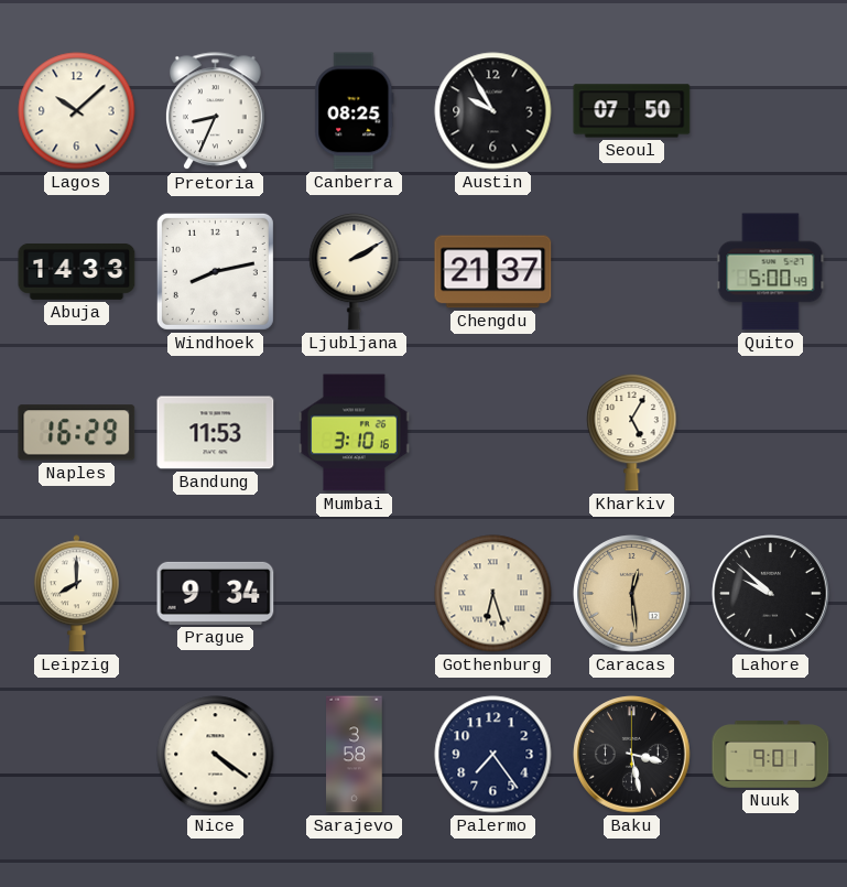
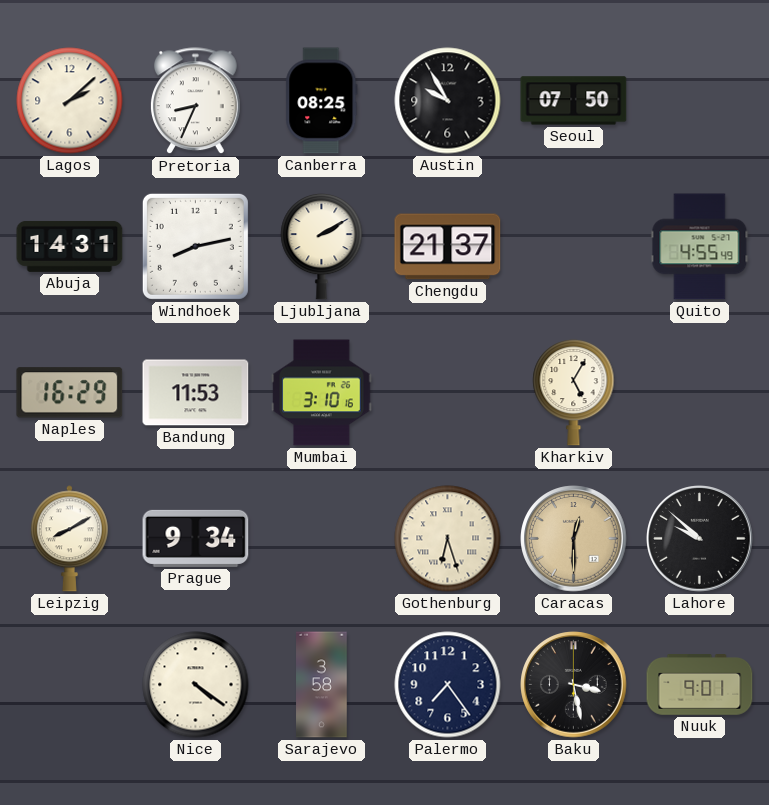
Lagos: 10:08 -> 2:08 (70, 101)
Abuja: 14:33 -> 14:31 (70, 246)
Quito: 5:00 -> 4:55 (700, 247)
Leipzig: 8:00 -> 8:10 (69, 539)
Caracas: 12:29 -> 12:30 (574, 539)
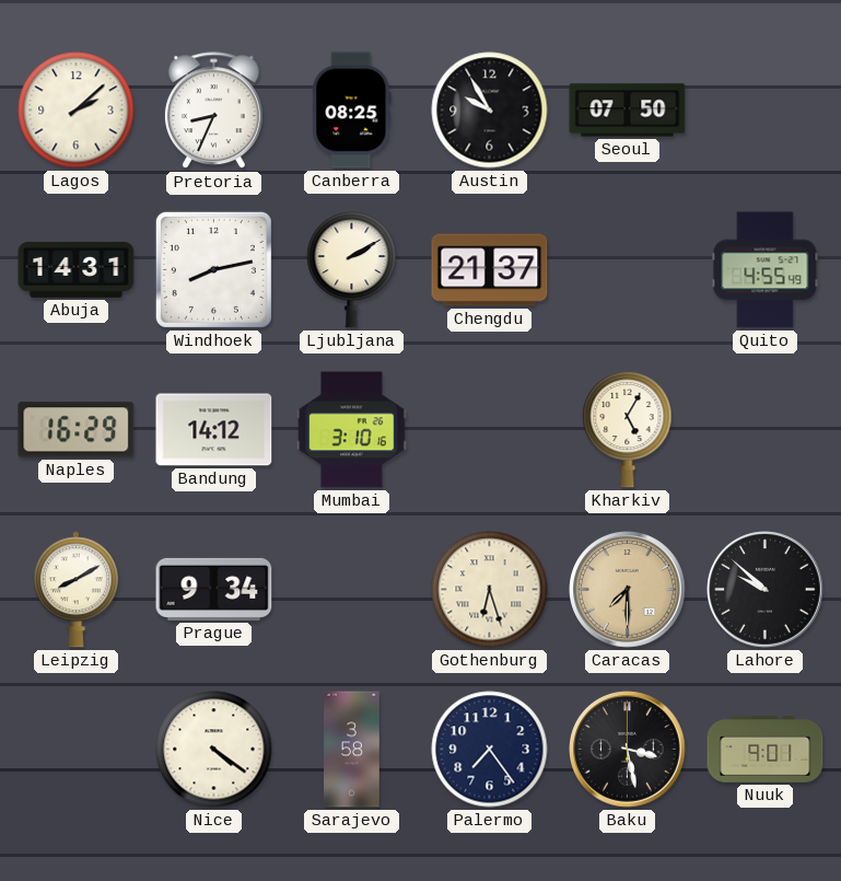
Bandung: 11:53 -> 14:12 (214, 430)
Caracas: 12:30 -> 7:30 (628, 590)
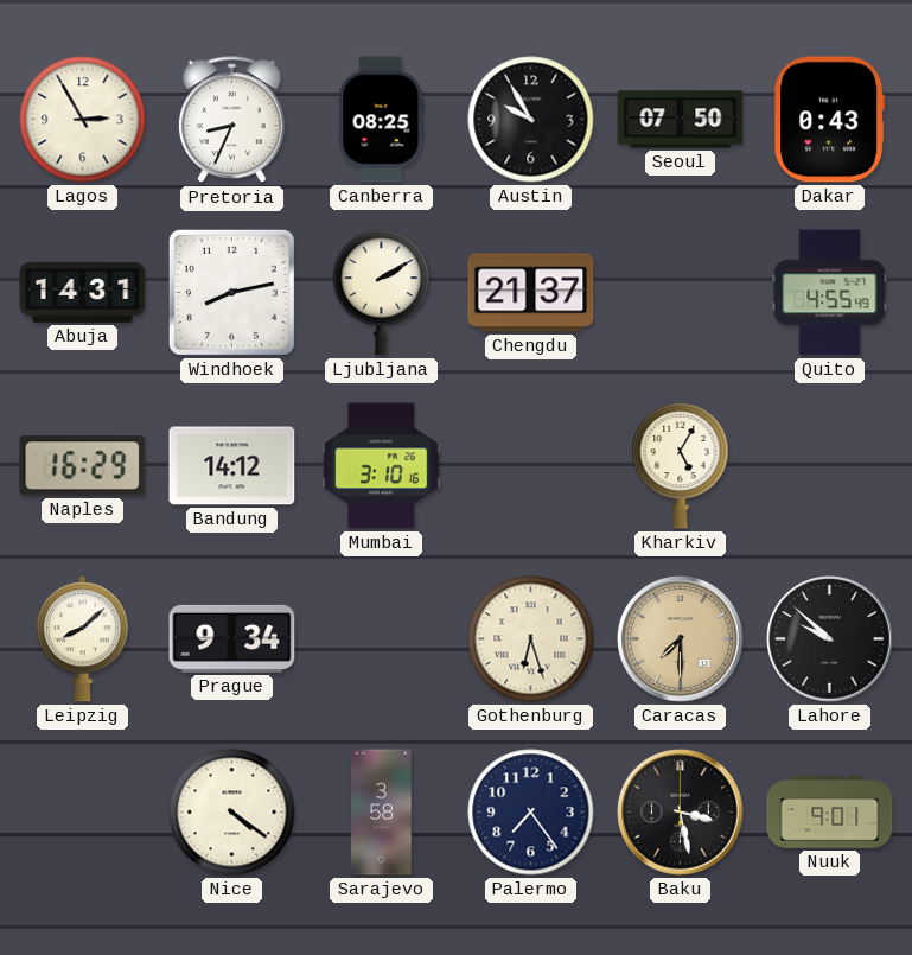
Lagos: 2:08 -> 2:55 (83, 120)
Dakar: none -> 0:43 (830, 120)
Leipzig: 8:10 -> 8:08 (82, 639)
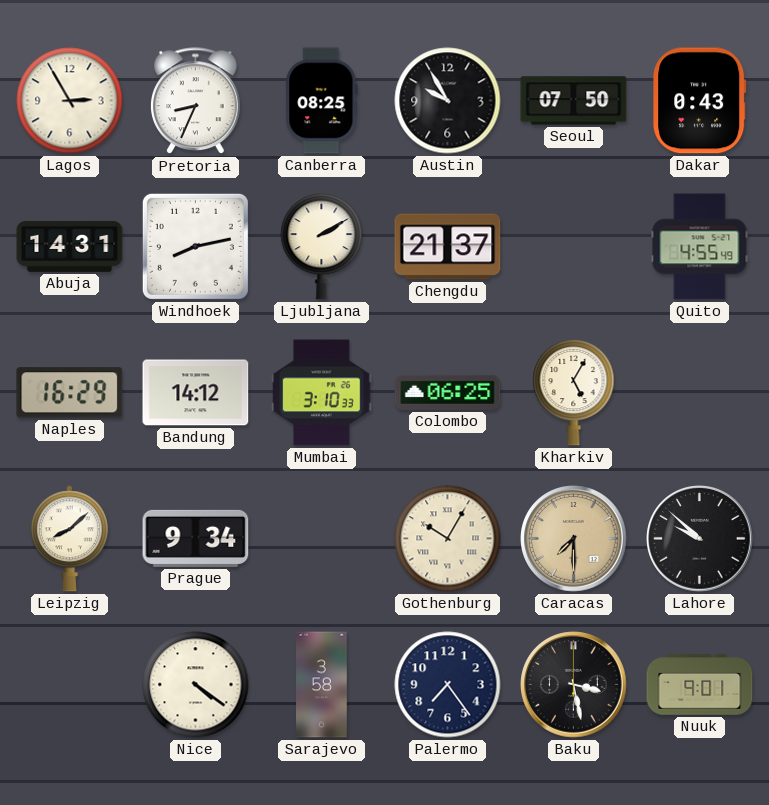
Mumbai: 3:10:16 -> 3:10:33 (322, 393)
Colombo: none -> 06:25 (448, 392)
Gothenburg: 6:27 -> 10:05 (448, 539)
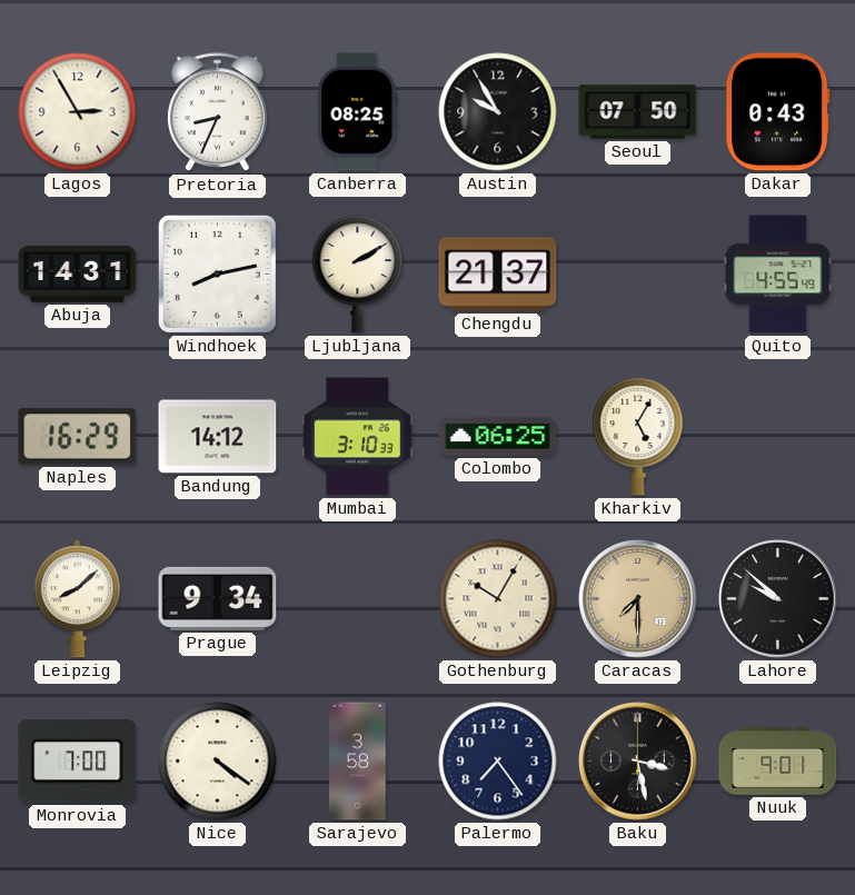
Monrovia: none -> 7:00 (78, 762)
